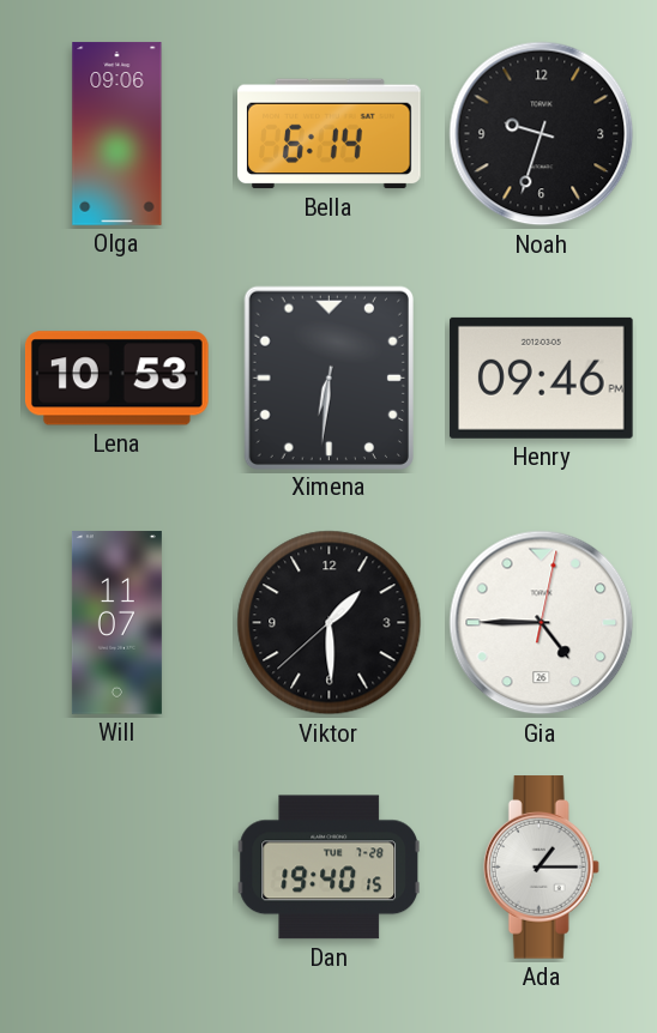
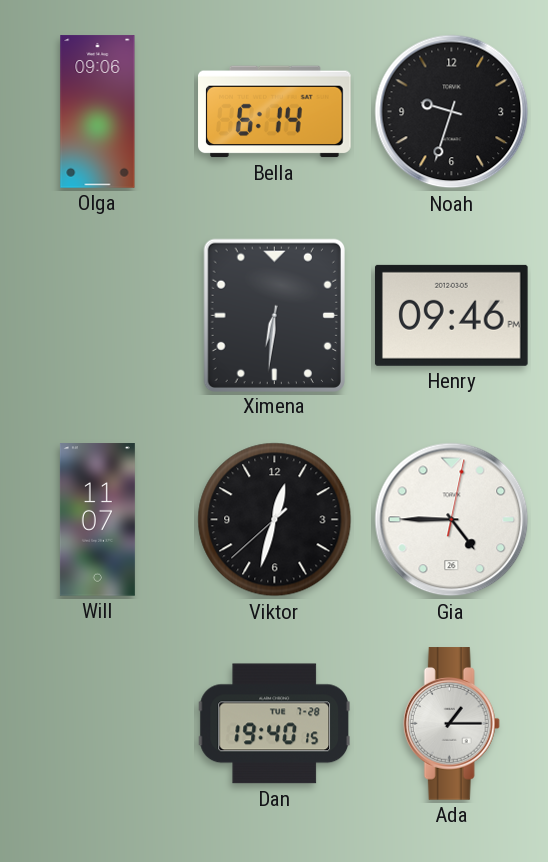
Lena: 10:53 -> none (116, 379)
Viktor: 1:29 -> 12:32 (275, 520)
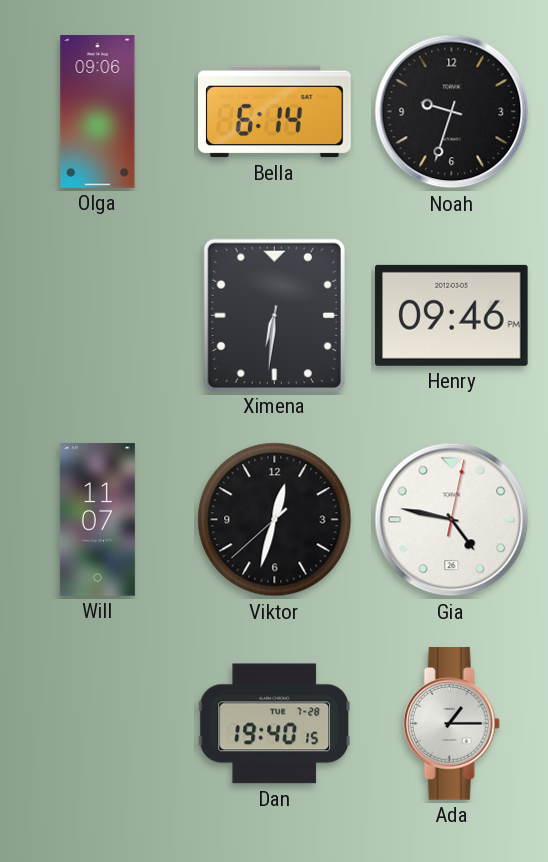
Gia: 4:45 -> 4:47 (452, 520)
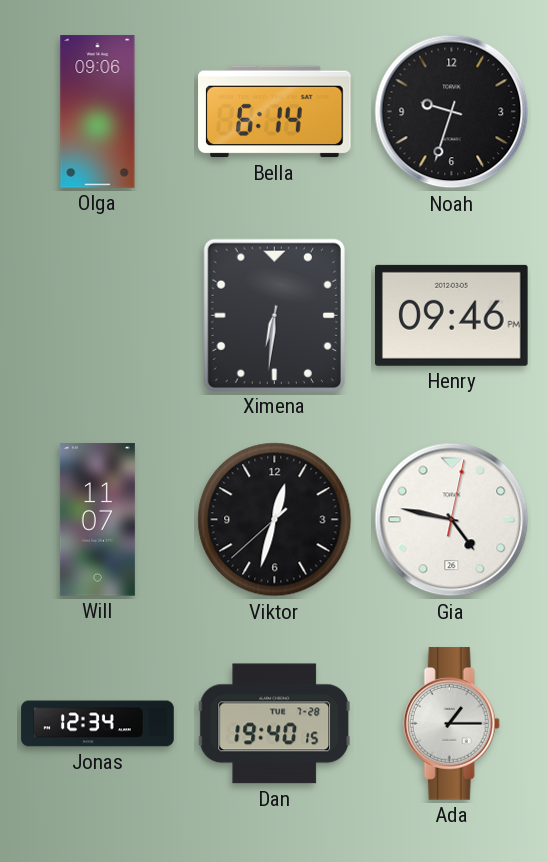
Jonas: none -> 12:34 (98, 724)
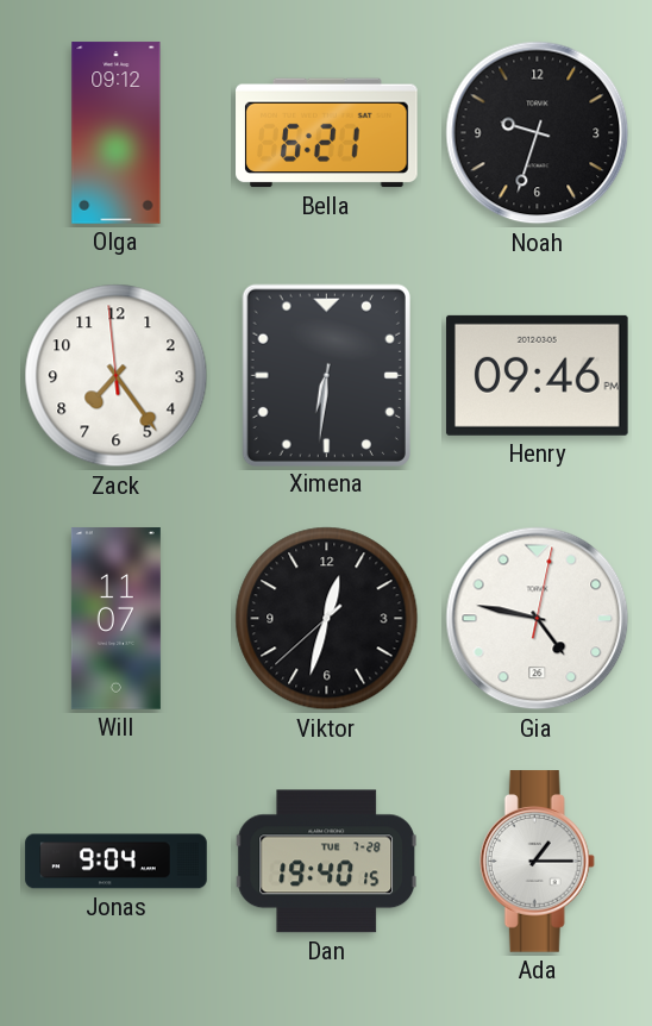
Olga: 09:06 -> 09:12 (117, 133)
Bella: 6:14 -> 6:21 (327, 133)
Zack: none -> 7:23 (117, 376)
Jonas: 12:34 -> 9:04 (117, 862)
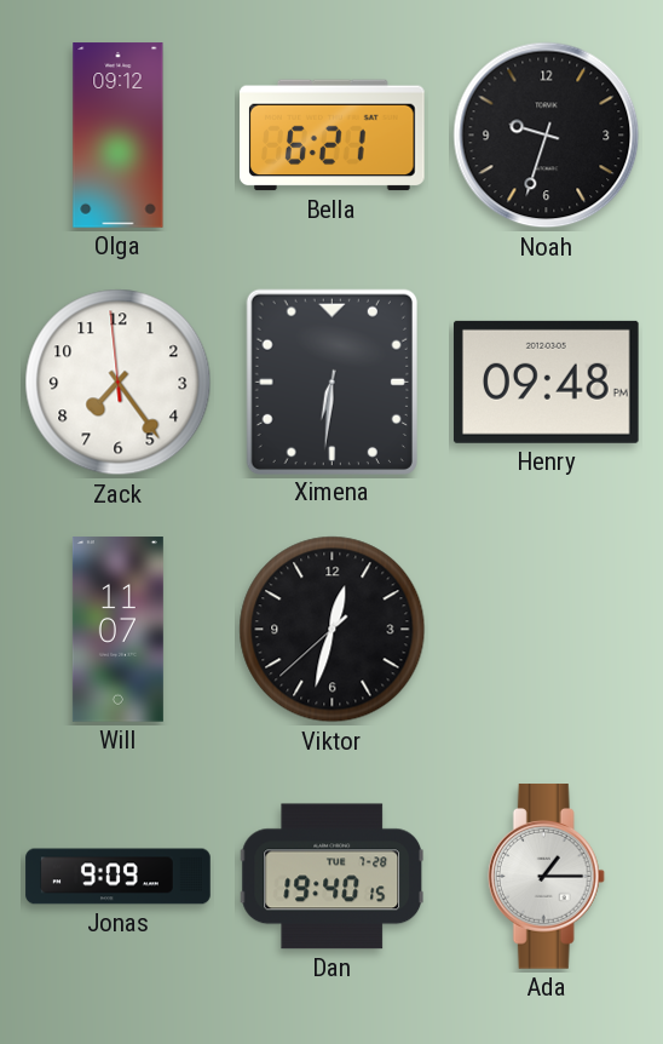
Henry: 09:46 -> 09:48 (546, 382)
Gia: 4:47 -> none (538, 619)
Jonas: 9:04 -> 9:09 (119, 877)
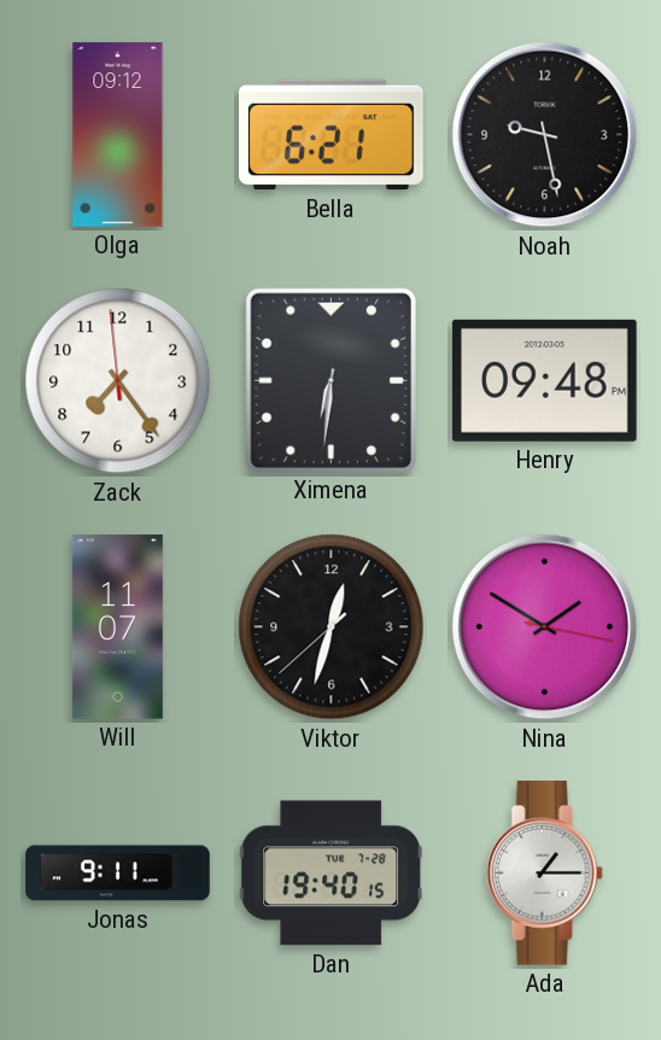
Noah: 9:33 -> 9:28 (545, 135)
Nina: none -> 1:50 (545, 627)
Jonas: 9:09 -> 9:11 (118, 874)
